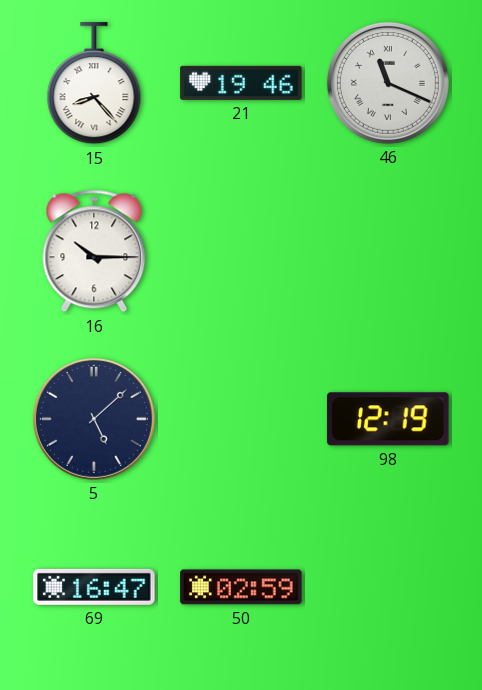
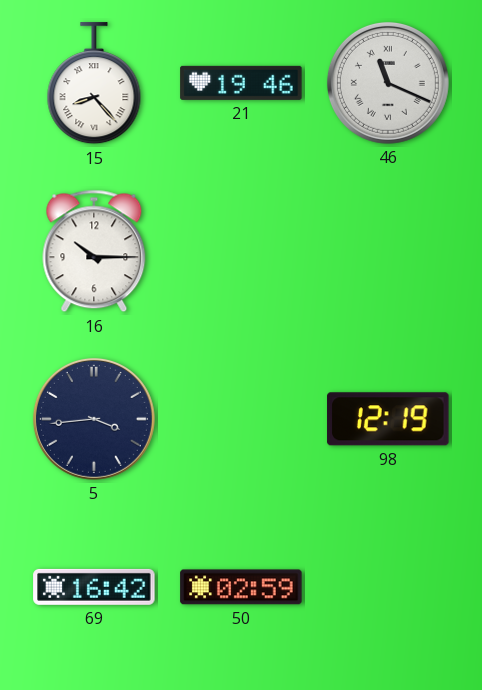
5: 5:08 -> 3:44 (94, 419)
69: 16:47 -> 16:42 (94, 587)
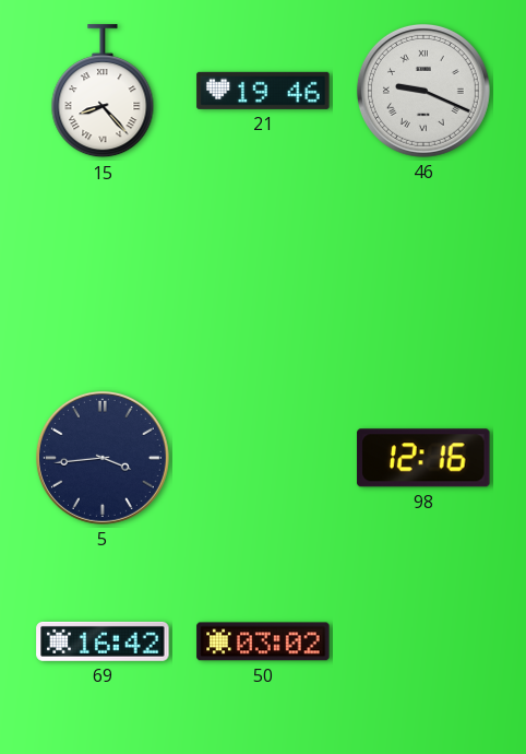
46: 11:19 -> 9:19 (423, 91)
16: 10:15 -> none (94, 251)
98: 12:19 -> 12:16 (423, 458)
50: 02:59 -> 03:02 (263, 641)
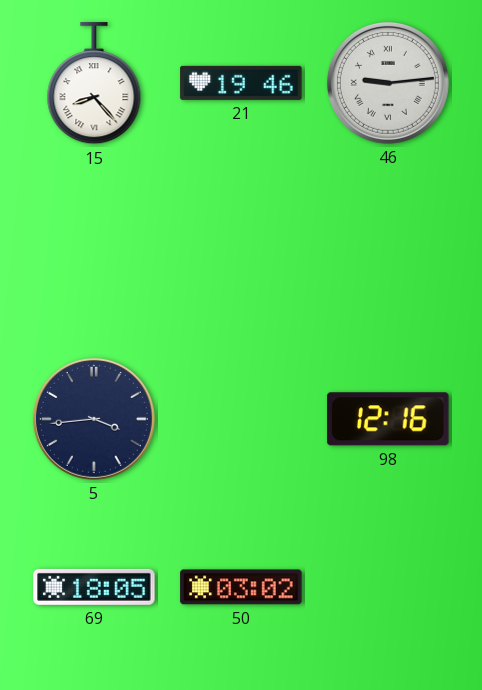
46: 9:19 -> 9:14 (388, 83)
69: 16:42 -> 18:05 (94, 587)
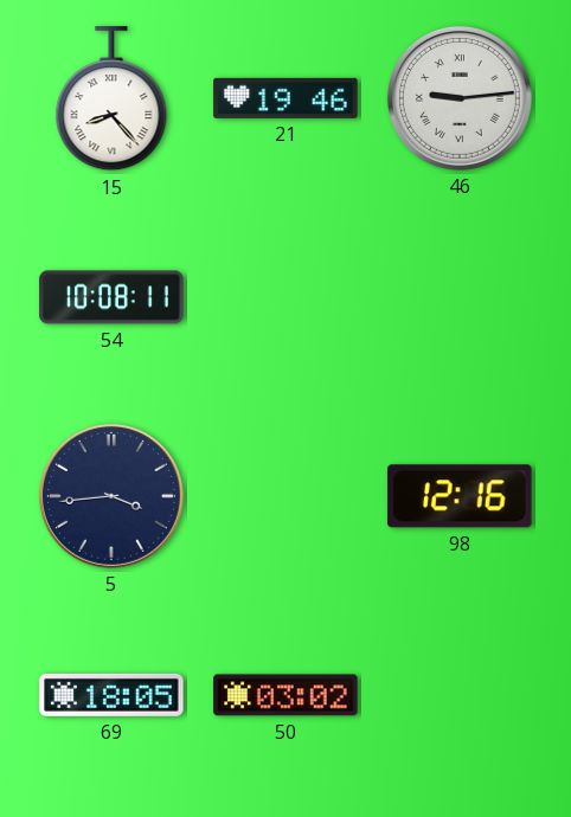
54: none -> 10:08 (111, 297)
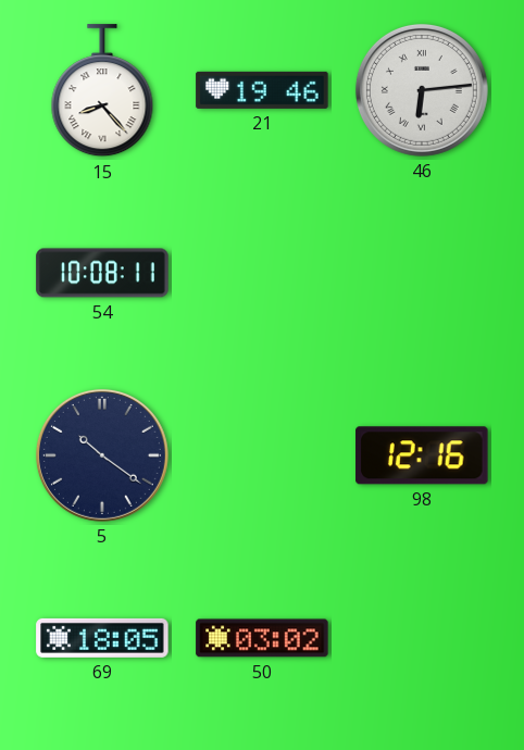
46: 9:14 -> 6:14 (422, 90)
5: 3:44 -> 10:21 (102, 455)
